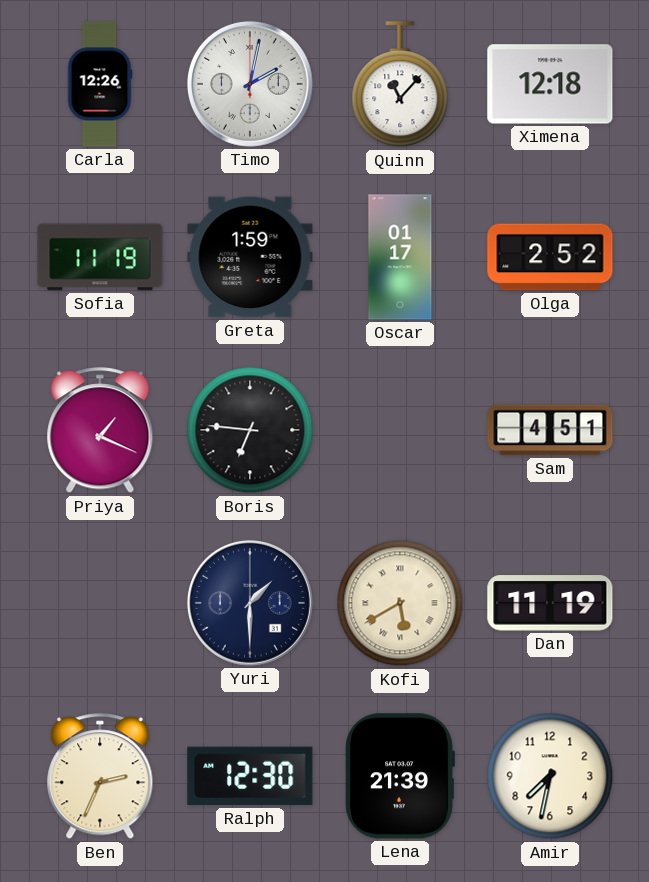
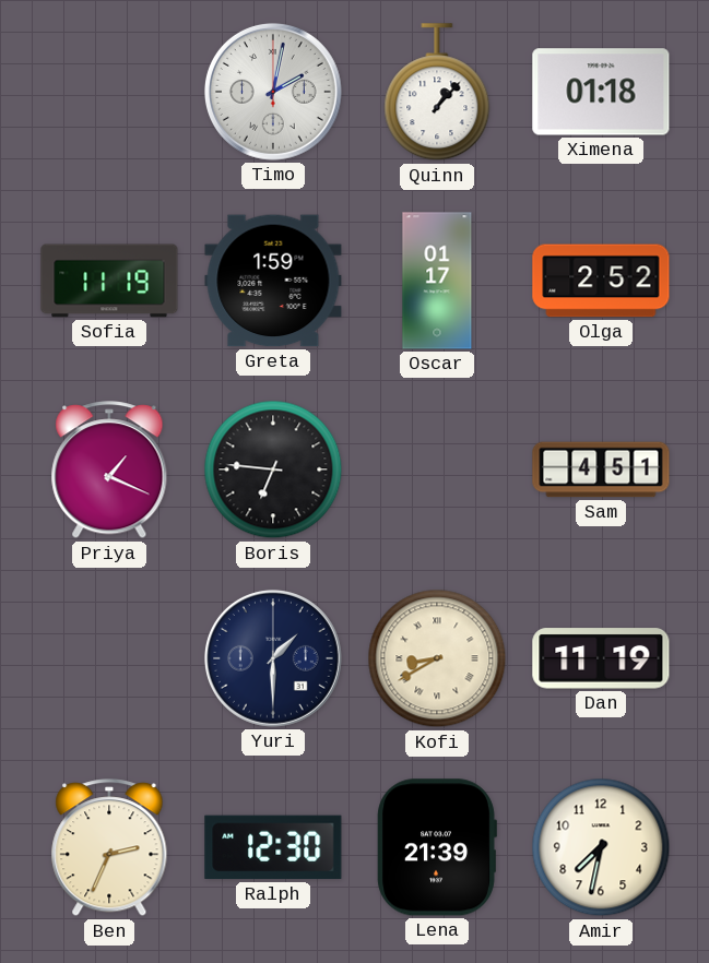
Carla: 12:26 -> none (100, 84)
Quinn: 11:07 -> 1:07 (437, 93)
Ximena: 12:18 -> 01:18 (601, 92)
Kofi: 5:40 -> 8:40 (437, 658)
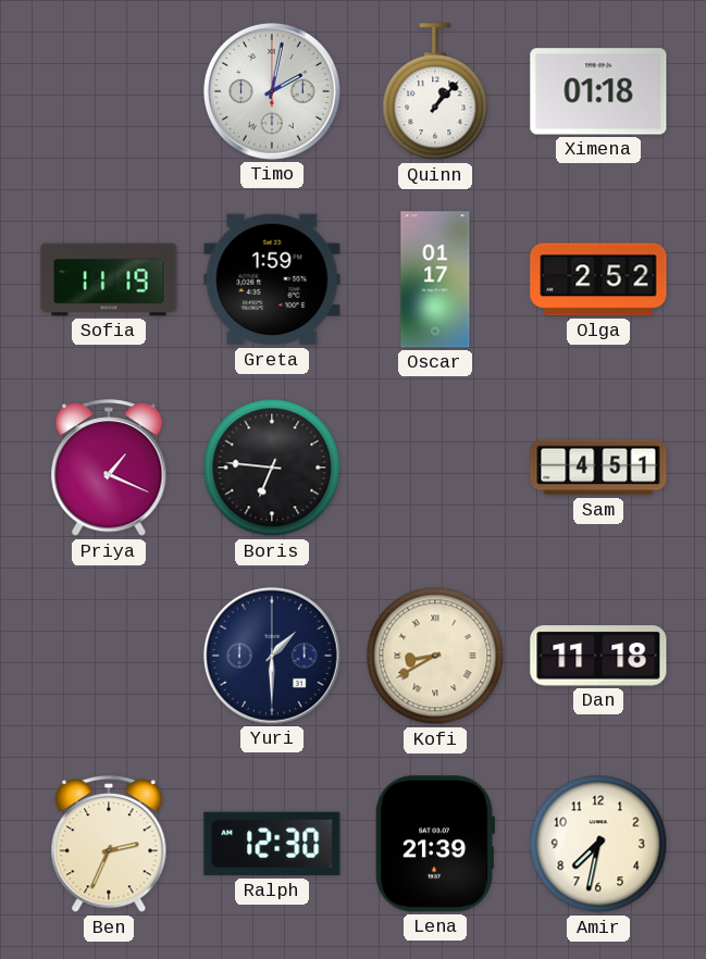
Dan: 11:19 -> 11:18 (598, 656)
